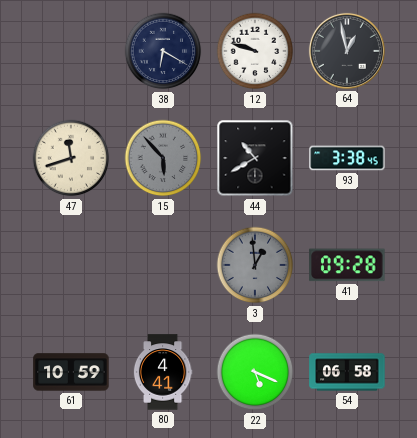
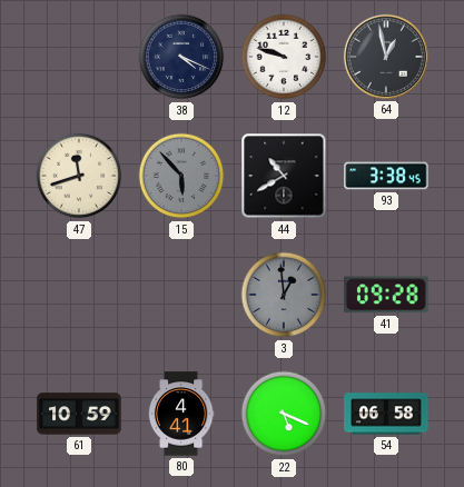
38: 6:20 -> 4:19 (181, 57)
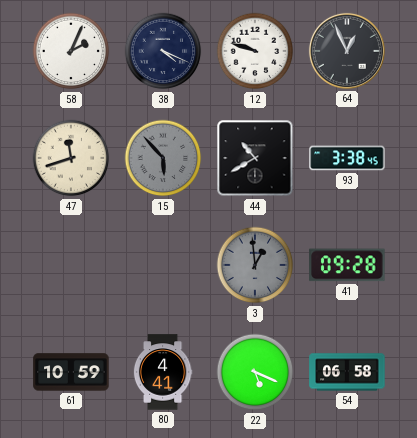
58: none -> 2:04 (71, 51)
64: 12:58 -> 12:56 (347, 51)
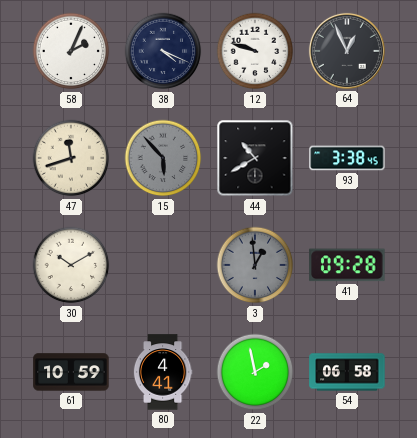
30: none -> 10:10 (71, 265)
22: 5:19 -> 1:58 (255, 372)
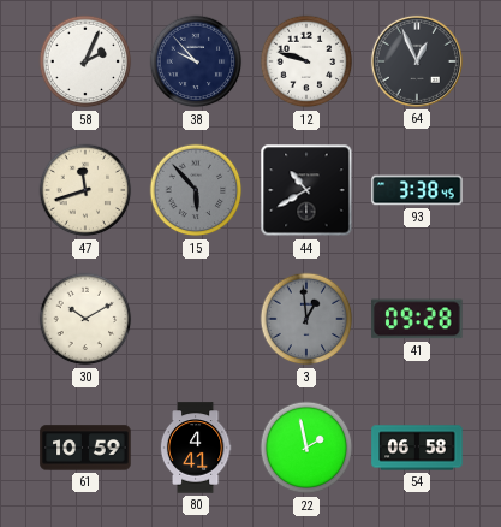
38: 4:19 -> 9:53 (196, 61)
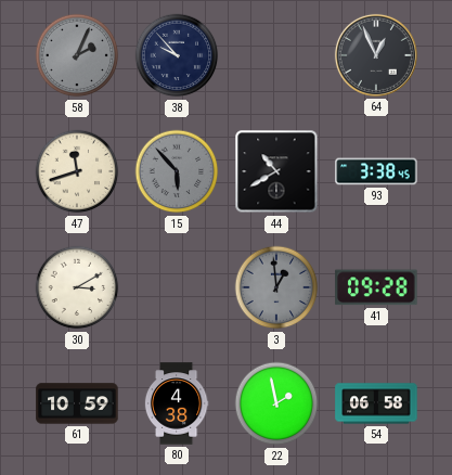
58 dial: white -> grey (77, 55)
12: 9:48 -> none (306, 61)
30: 10:10 -> 3:10 (77, 287)
80: 4:41 -> 4:38 (177, 403)
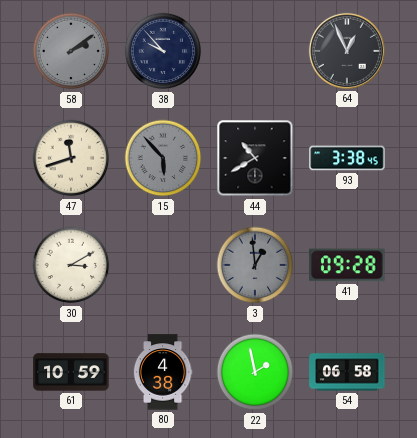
58: 2:04 -> 2:09 (71, 51)
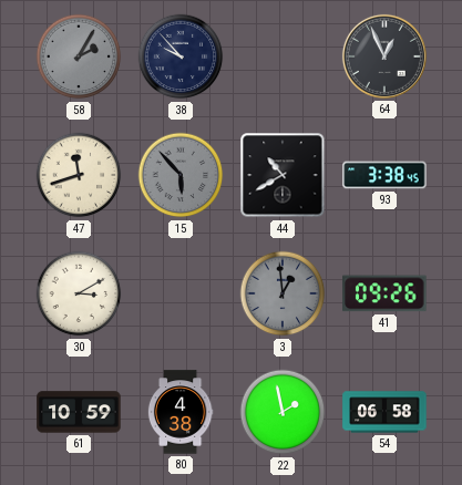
58: 2:09 -> 2:05 (79, 56)
41: 09:28 -> 09:26 (384, 293)
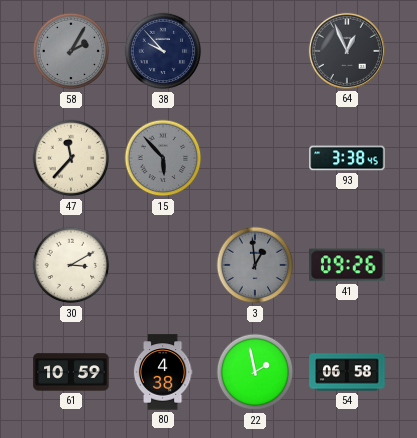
47: 11:42 -> 11:37 (71, 158)
44: 10:40 -> none (283, 175)
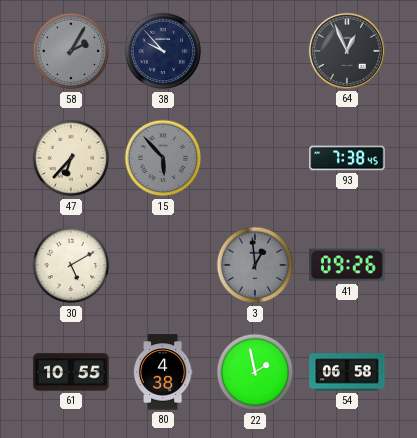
47: 11:37 -> 6:37 (71, 158)
93: 3:38 -> 7:38 (347, 158)
30: 3:10 -> 5:10 (71, 265)
61: 10:59 -> 10:55 (71, 372)
